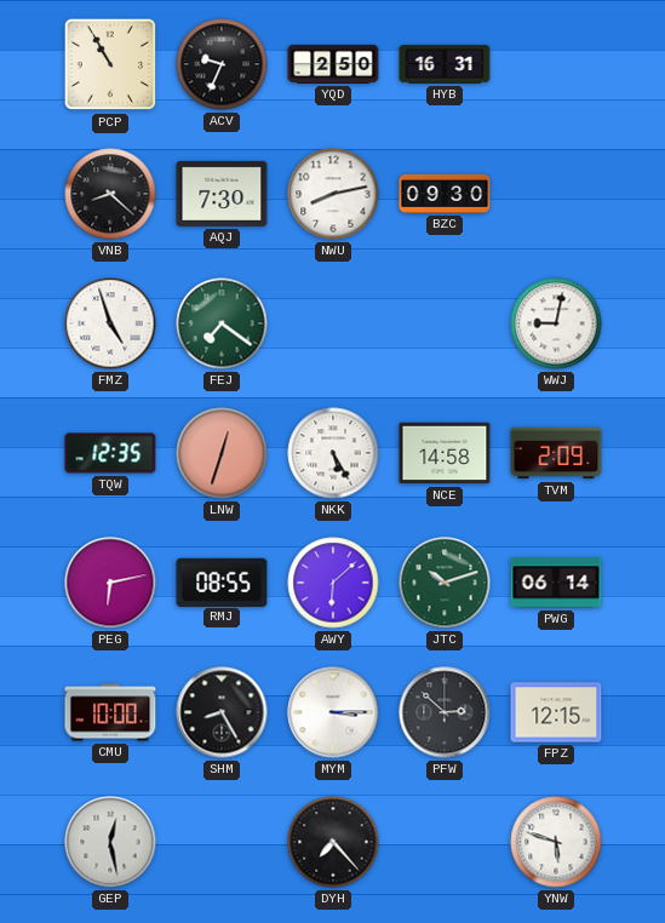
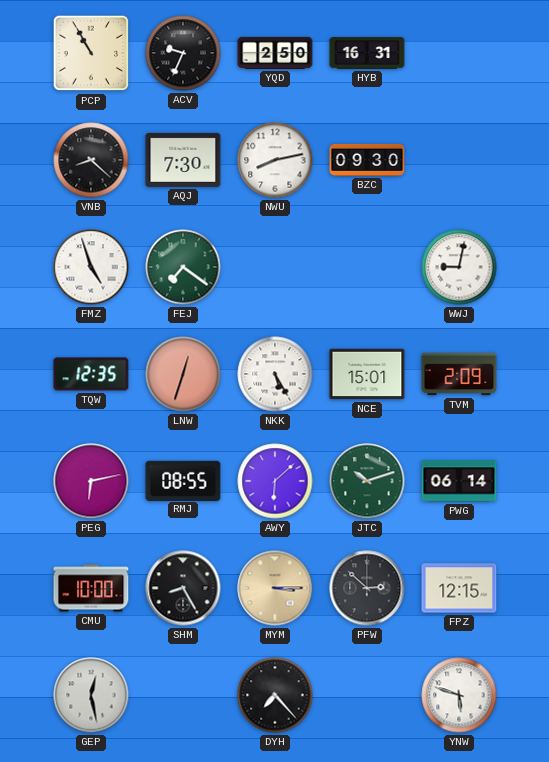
NCE: 14:58 -> 15:01 (367, 374)
MYM dial: white -> champagne (275, 588)
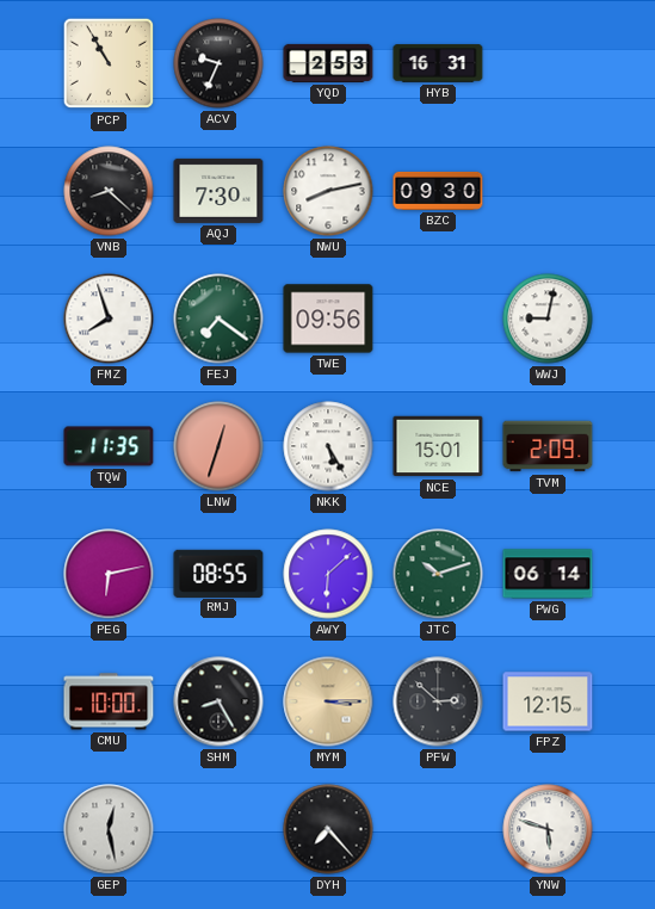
YQD: 2:50 -> 2:53 (328, 63)
FMZ: 4:57 -> 7:57 (109, 319)
TWE: none -> 09:56 (328, 319)
TQW: 12:35 -> 11:35 (109, 446)
